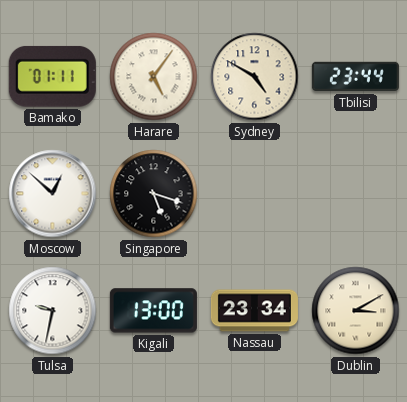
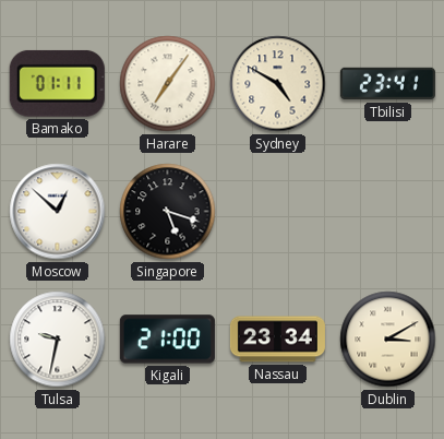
Harare: 5:06 -> 7:06 (168, 84)
Tbilisi: 23:44 -> 23:41 (387, 84)
Kigali: 13:00 -> 21:00 (167, 340)
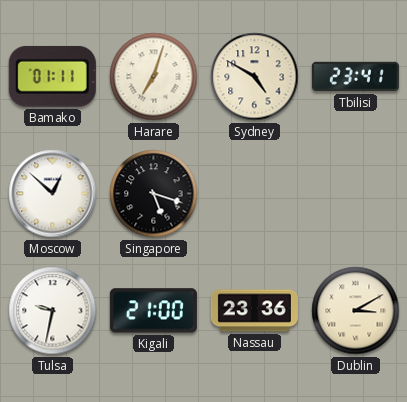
Harare: 7:06 -> 7:03 (154, 77)
Nassau: 23:34 -> 23:36 (254, 311)
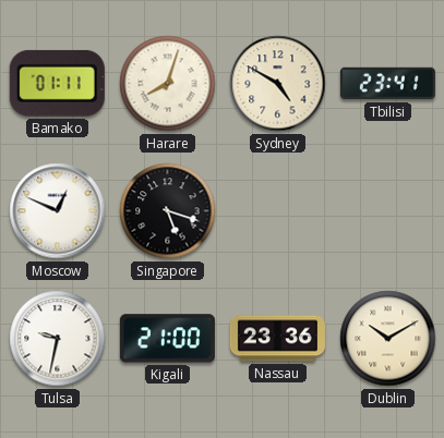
Harare: 7:03 -> 8:03 (168, 84)
Moscow: 12:52 -> 12:49 (58, 211)
Dublin: 3:10 -> 10:10 (388, 339)
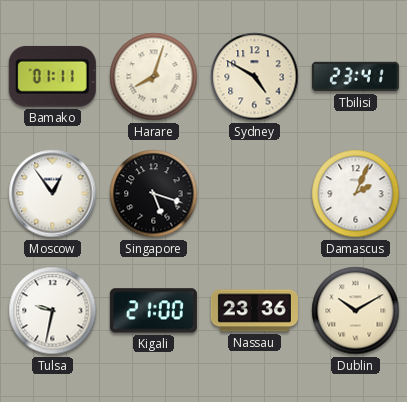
Moscow: 12:49 -> 12:54 (53, 194)
Damascus: none -> 2:04 (356, 194)
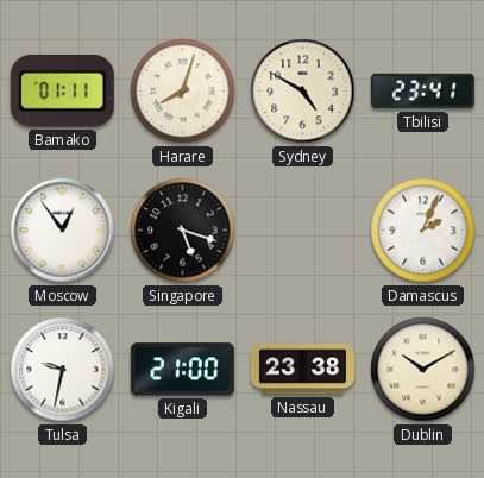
Nassau: 23:36 -> 23:38 (302, 370)
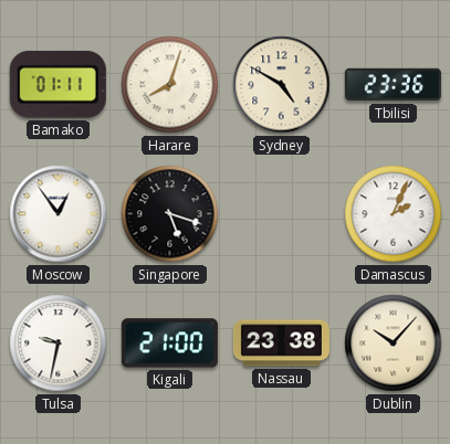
Tbilisi: 23:41 -> 23:36 (393, 85)
Dublin: 10:10 -> 10:07 (394, 343)
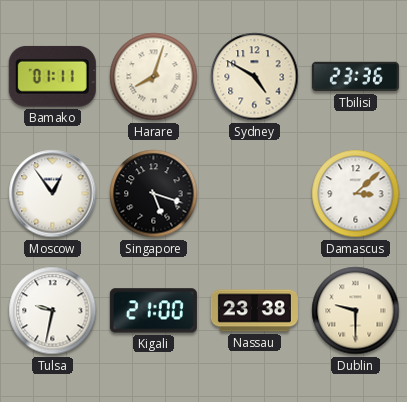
Damascus: 2:04 -> 3:08 (356, 194)
Dublin: 10:07 -> 9:30 (356, 311)
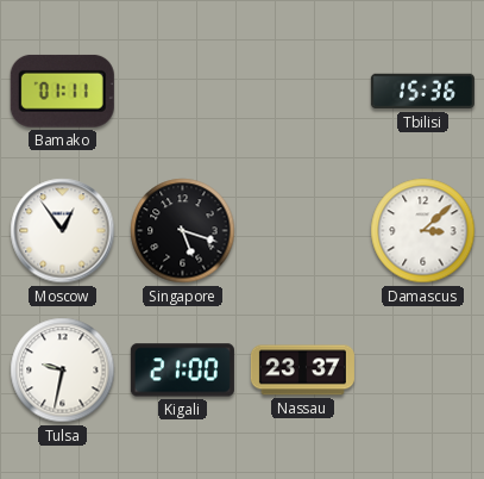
Harare: 8:03 -> none (154, 77)
Sydney: 4:50 -> none (255, 77)
Tbilisi: 23:36 -> 15:36 (422, 92)
Nassau: 23:38 -> 23:37 (302, 371)
Dublin: 9:30 -> none (356, 311)
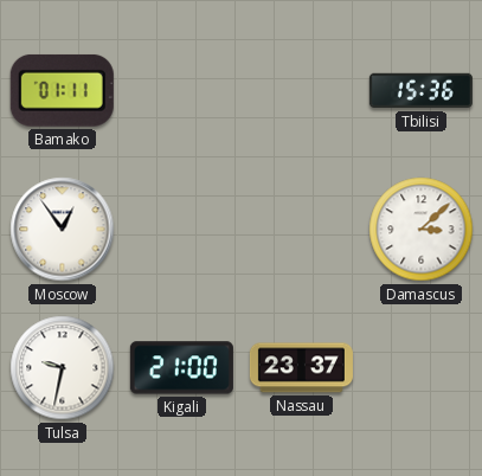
Singapore: 5:18 -> none (183, 231)
